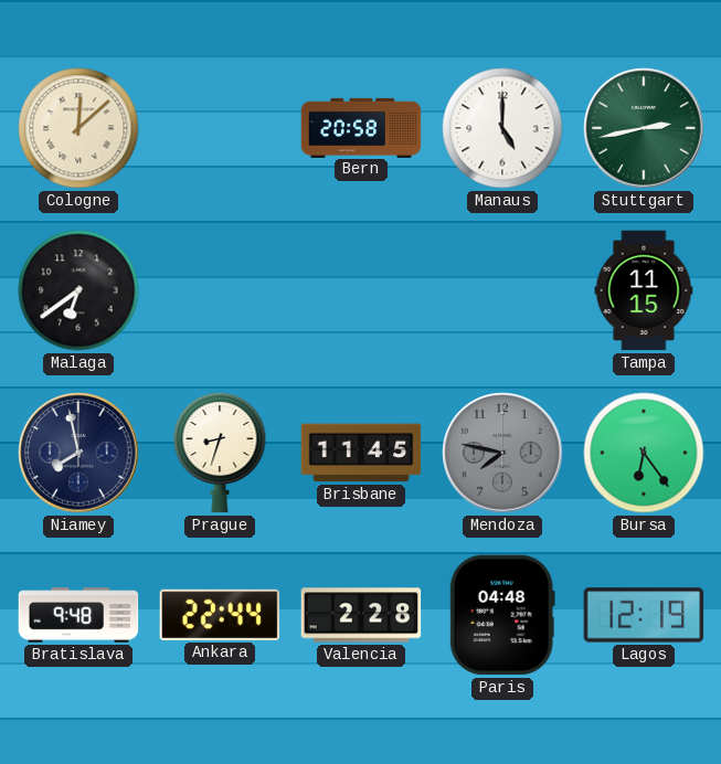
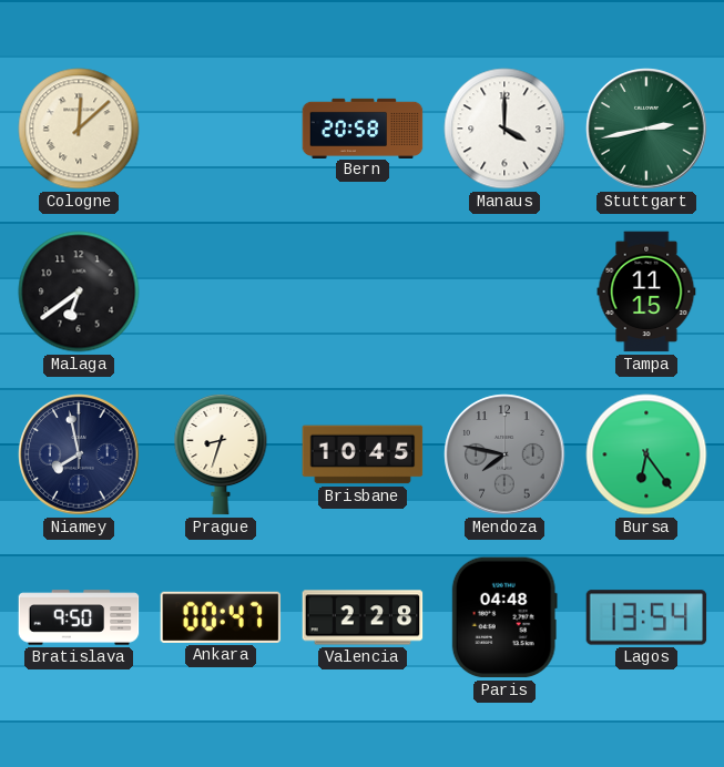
Manaus: 5:00 -> 4:00 (504, 129)
Brisbane: 11:45 -> 10:45 (363, 454)
Bratislava: 9:48 -> 9:50 (79, 617)
Ankara: 22:44 -> 00:47 (221, 617)
Lagos: 12:19 -> 13:54 (646, 617)
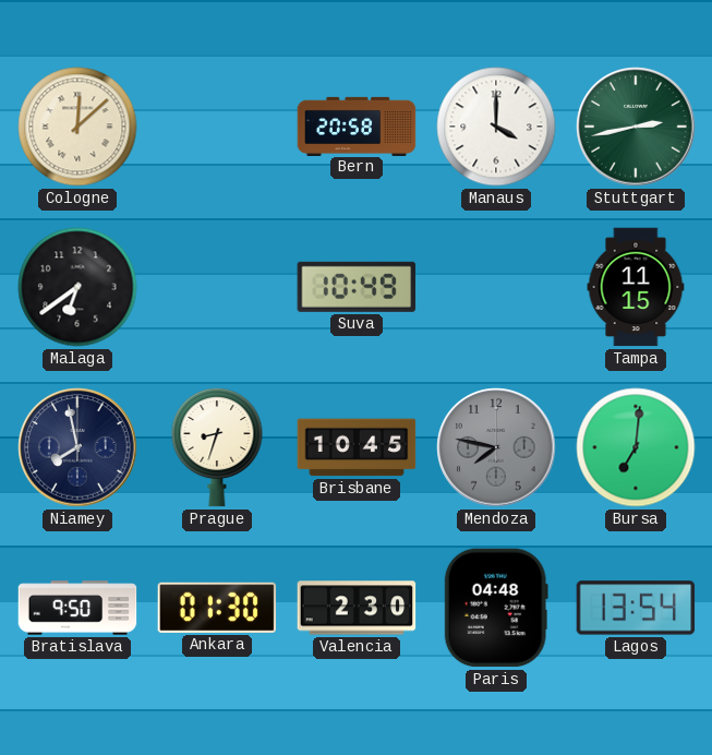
Suva: none -> 10:49 (357, 287)
Bursa: 6:24 -> 7:01 (636, 447)
Ankara: 00:47 -> 01:30 (217, 608)
Valencia: 2:28 -> 2:30 (357, 608)
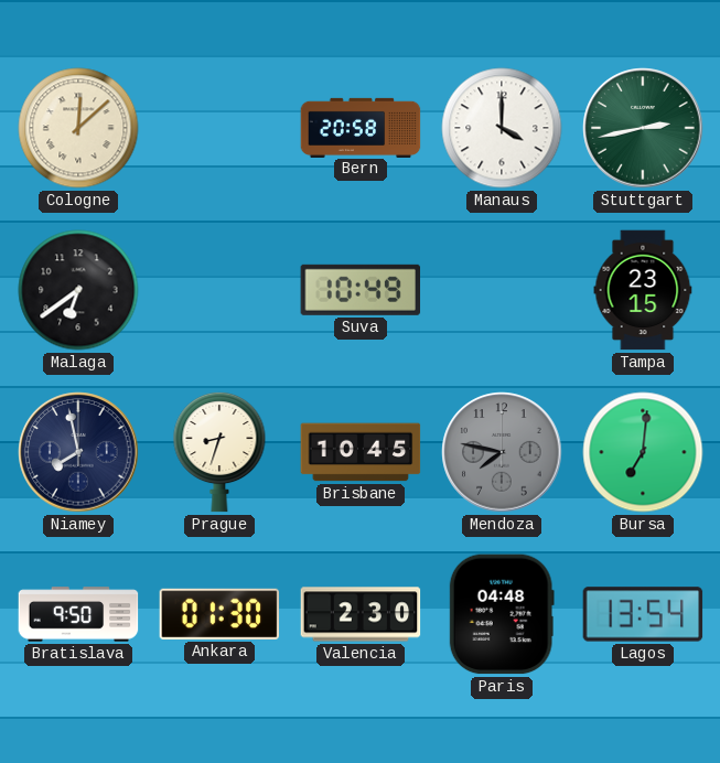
Tampa: 11:15 -> 23:15 (643, 290)
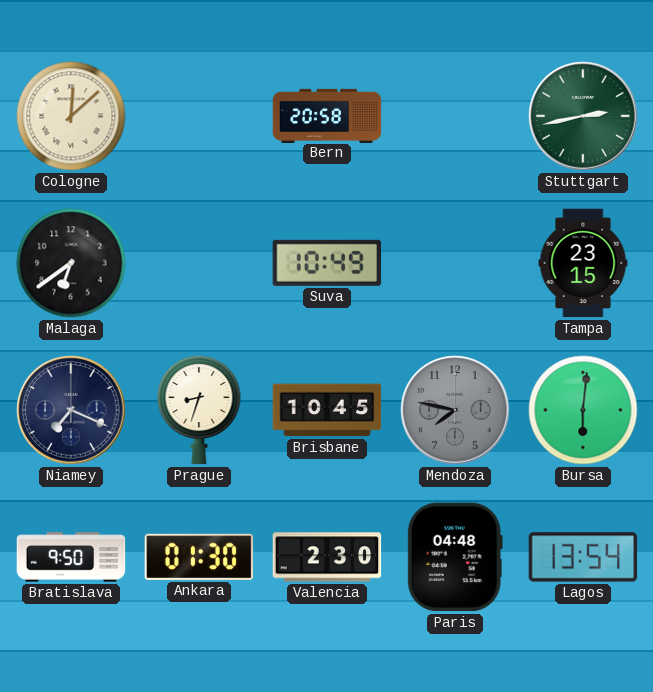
Manaus: 4:00 -> none (502, 128)
Niamey: 7:58 -> 7:19 (71, 410)
Bursa: 7:01 -> 6:01 (583, 410)
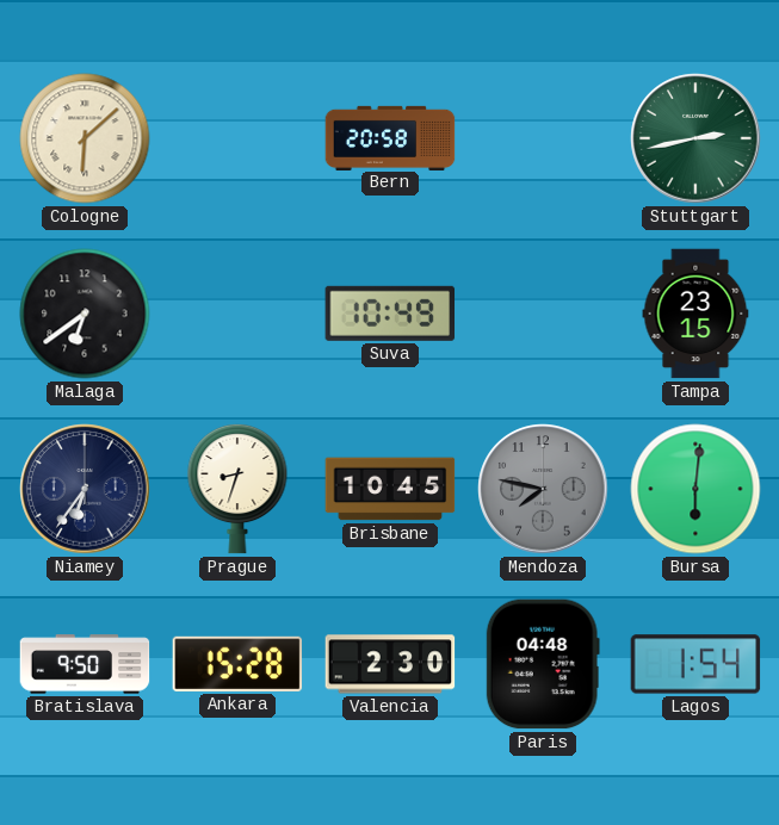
Cologne: 12:08 -> 6:08 (85, 138)
Niamey: 7:19 -> 6:36 (85, 489)
Ankara: 01:30 -> 15:28 (237, 664)
Lagos: 13:54 -> 1:54 (695, 664)
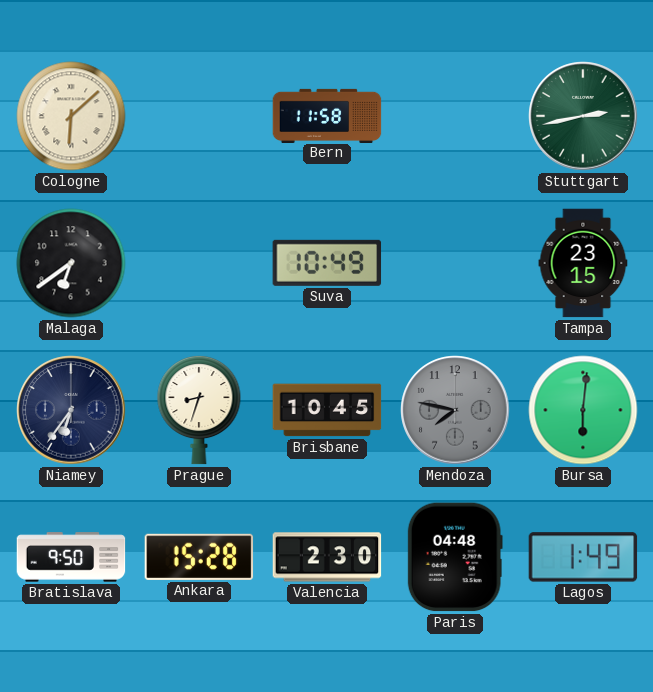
Bern: 20:58 -> 11:58 (327, 115)
Lagos: 1:54 -> 1:49 (583, 557)
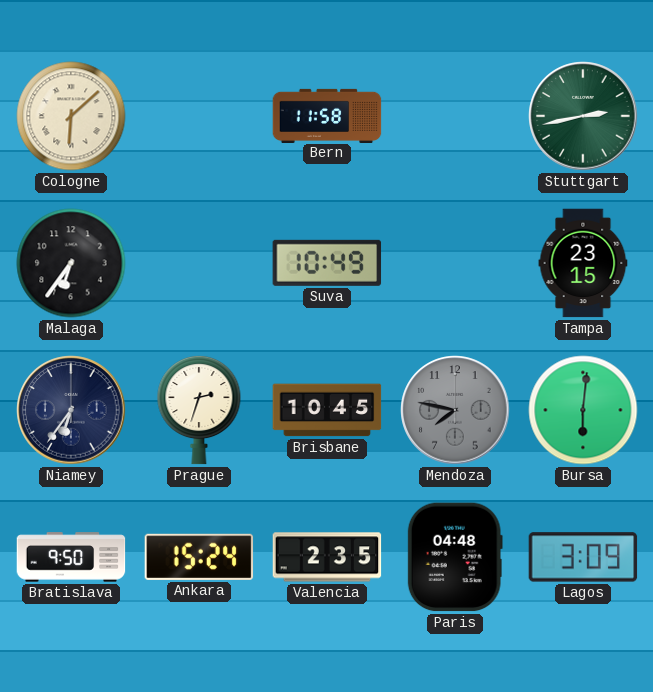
Malaga: 6:39 -> 6:36 (71, 263)
Prague: 8:33 -> 2:33 (199, 410)
Ankara: 15:28 -> 15:24 (199, 557)
Valencia: 2:30 -> 2:35 (327, 557)
Lagos: 1:49 -> 3:09 (583, 557)
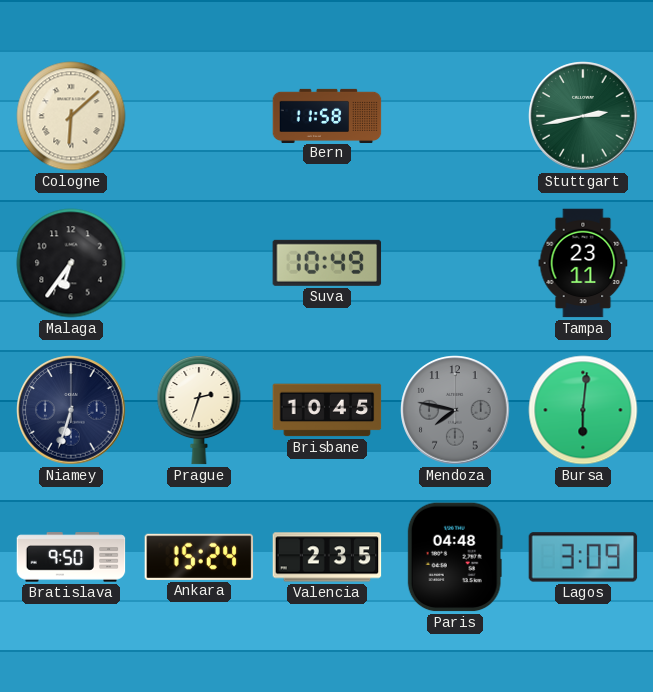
Tampa: 23:15 -> 23:11 (583, 263)
Niamey: 6:36 -> 6:33 (71, 410)
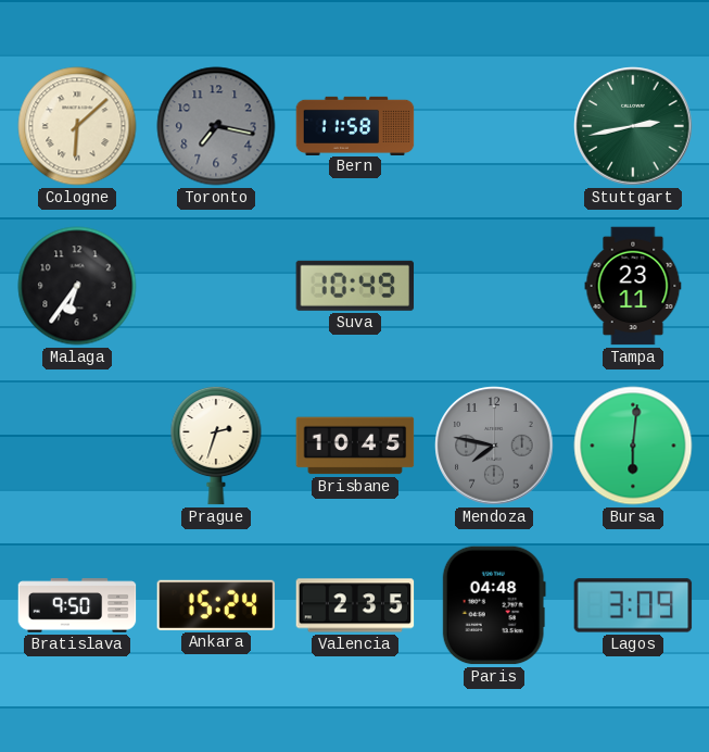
Toronto: none -> 7:17 (216, 126)
Niamey: 6:33 -> none (71, 410)
